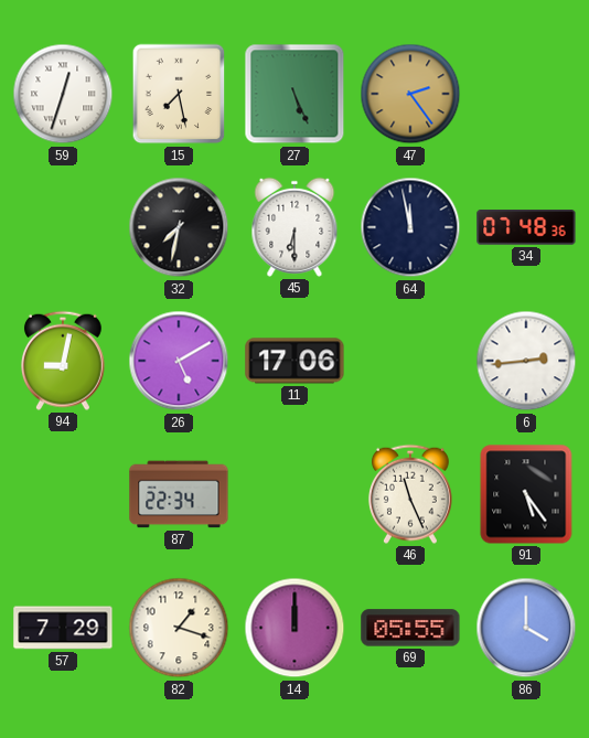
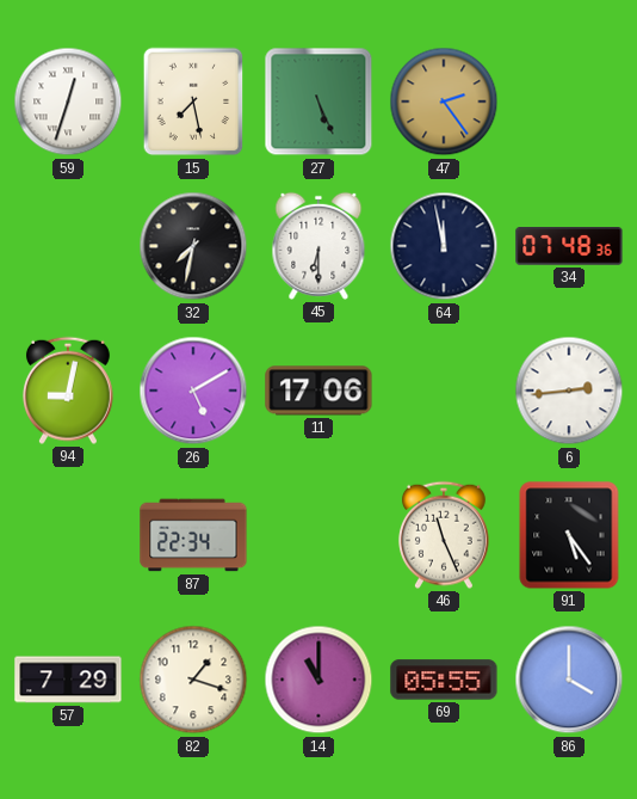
14: 12:00 -> 11:00 (318, 680)
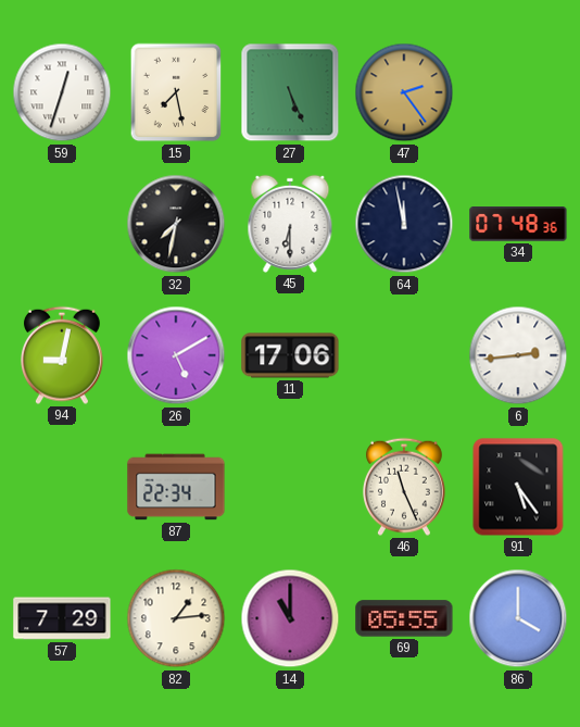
82: 1:18 -> 1:14 (176, 618)
